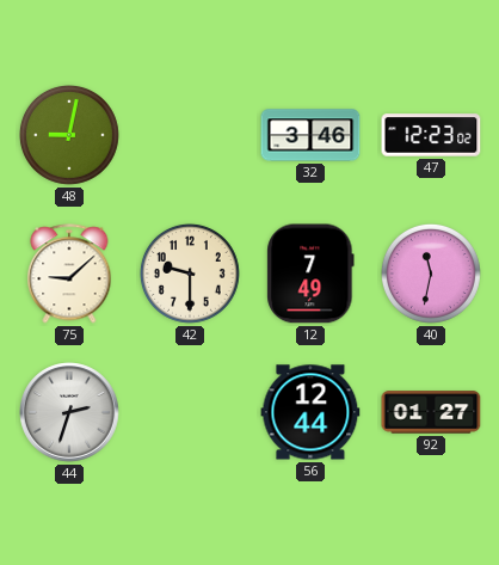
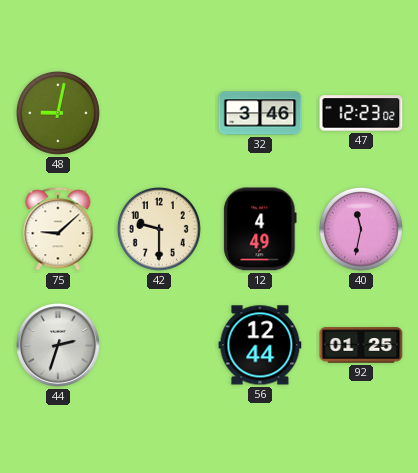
12: 7:49 -> 4:49 (260, 229)
92: 01:27 -> 01:25 (361, 345)
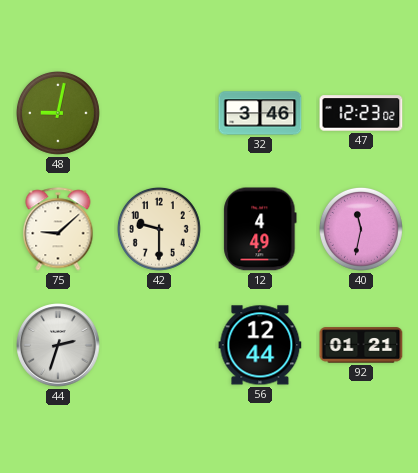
92: 01:25 -> 01:21 (361, 345)
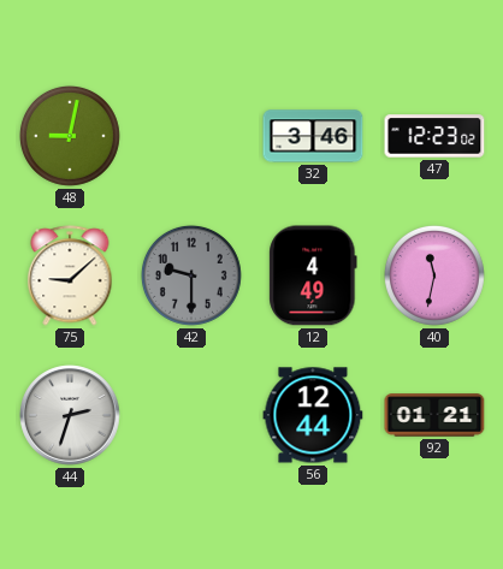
42 dial: cream -> grey (191, 275)
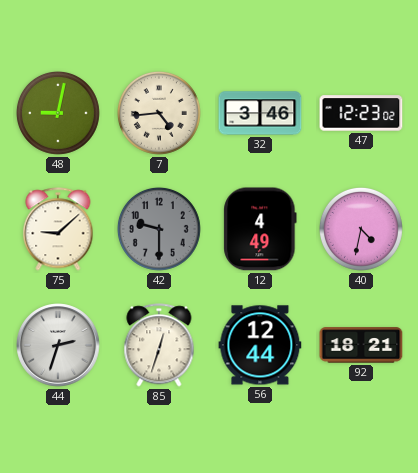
7: none -> 4:44 (159, 113)
40: 11:32 -> 4:32 (361, 229)
85: none -> 12:33 (159, 345)
92: 01:21 -> 18:21 (361, 345)
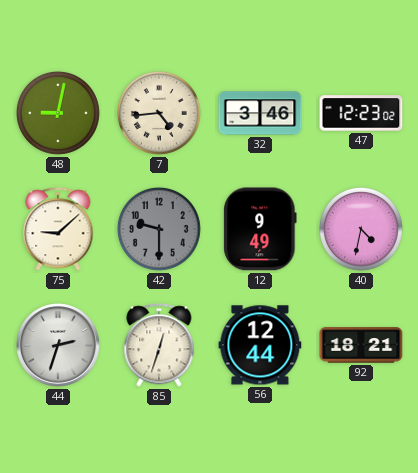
12: 4:49 -> 9:49 (260, 229)
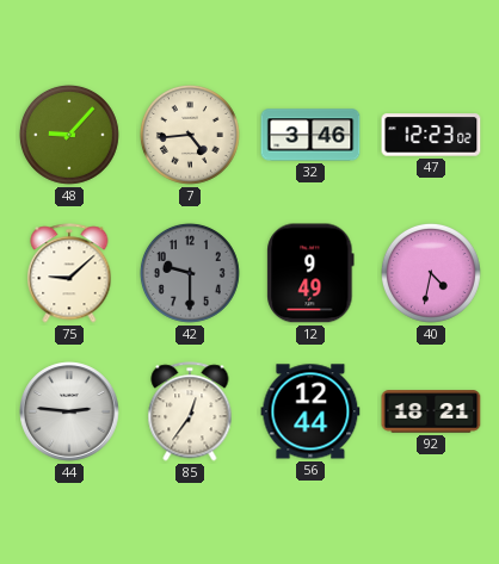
48: 9:02 -> 9:07 (69, 135)
44: 2:33 -> 2:46 (69, 411)
85: 12:33 -> 12:36 (190, 411)
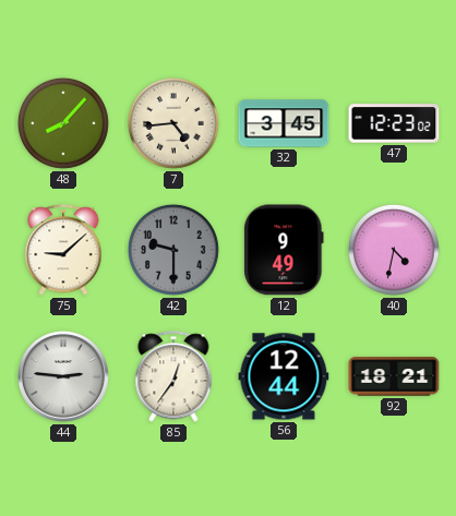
48: 9:07 -> 8:07 (63, 123)
32: 3:46 -> 3:45 (284, 123)
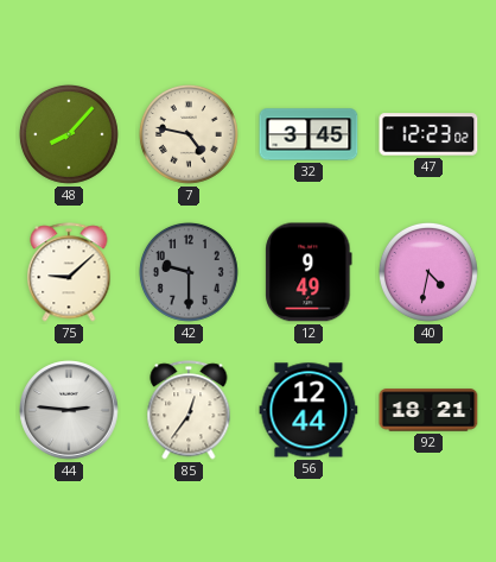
7: 4:44 -> 4:47 (189, 134)
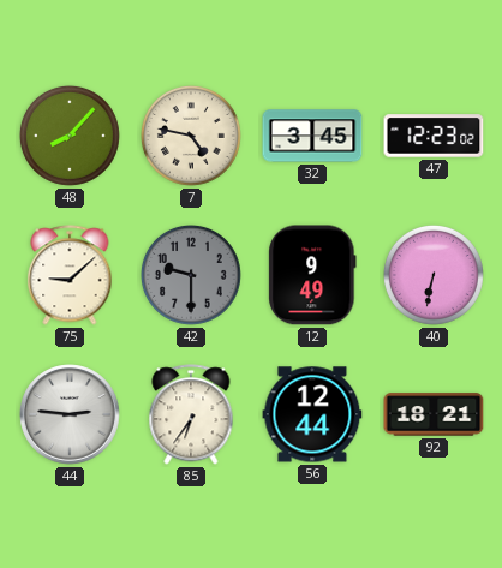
40: 4:32 -> 6:32 (434, 275)
85: 12:36 -> 6:36 (191, 414)
